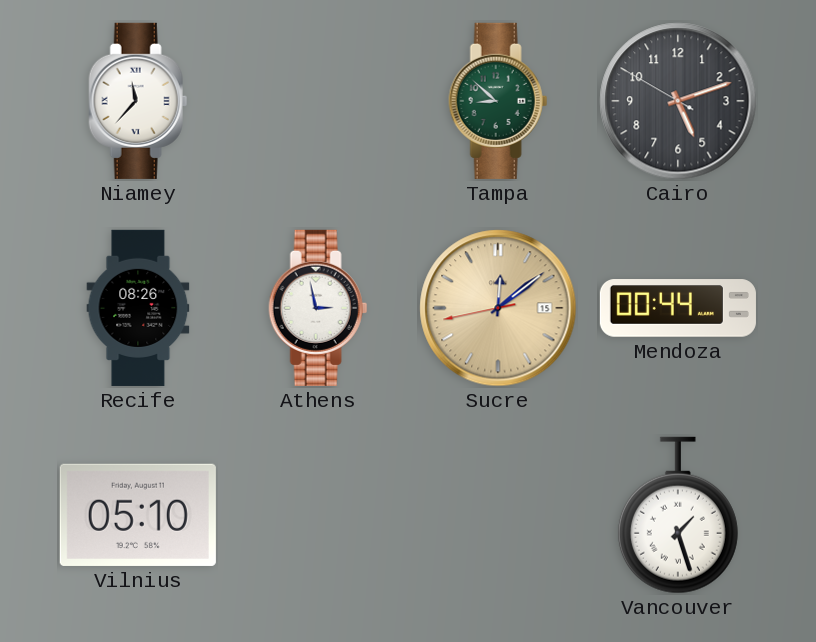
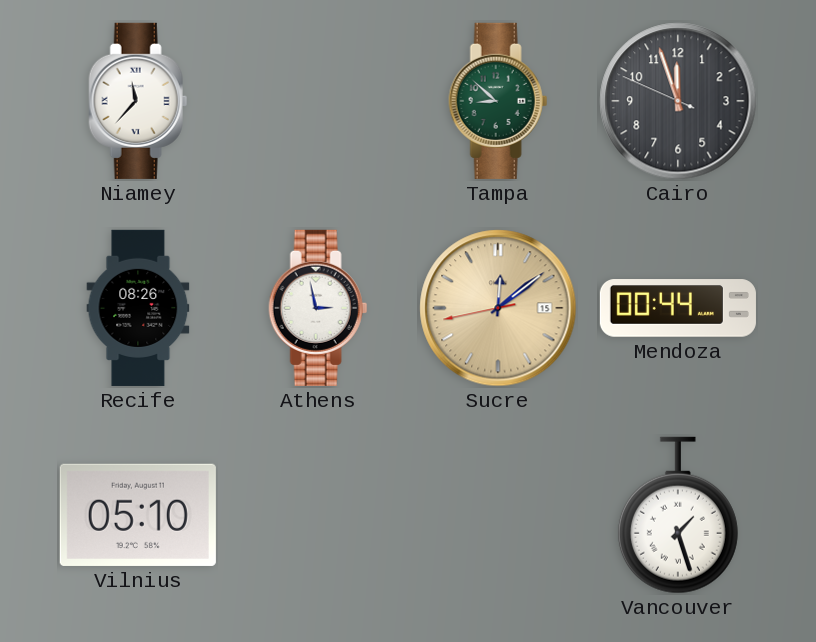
Cairo: 5:11 -> 11:56 (678, 101)
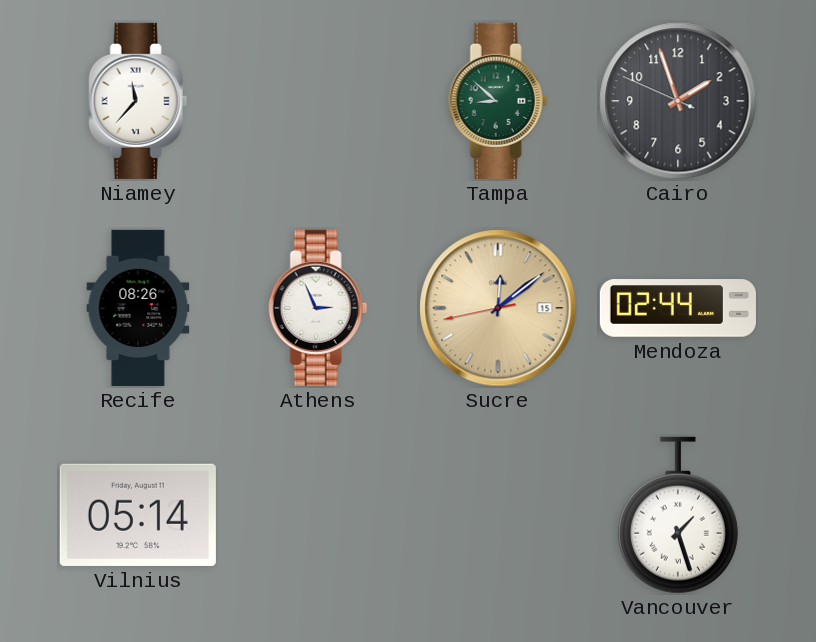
Cairo: 11:56 -> 1:56 (678, 101)
Athens: 2:58 -> 2:56 (318, 308)
Mendoza: 00:44 -> 02:44 (678, 308)
Vilnius: 05:10 -> 05:14 (138, 515)
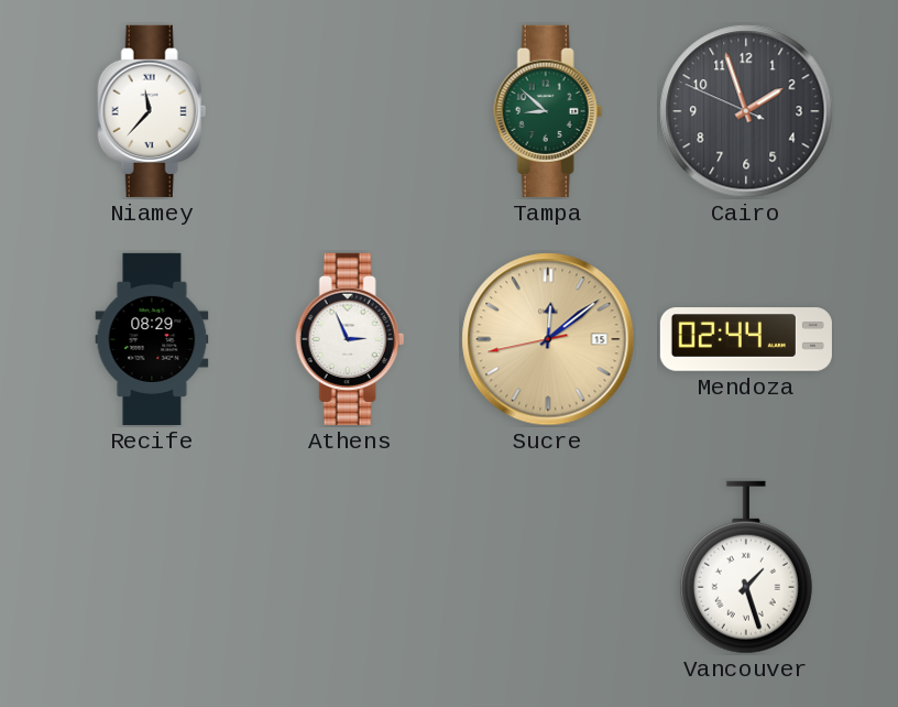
Recife: 08:26 -> 08:29 (152, 339)
Vilnius: 05:14 -> none (138, 515)
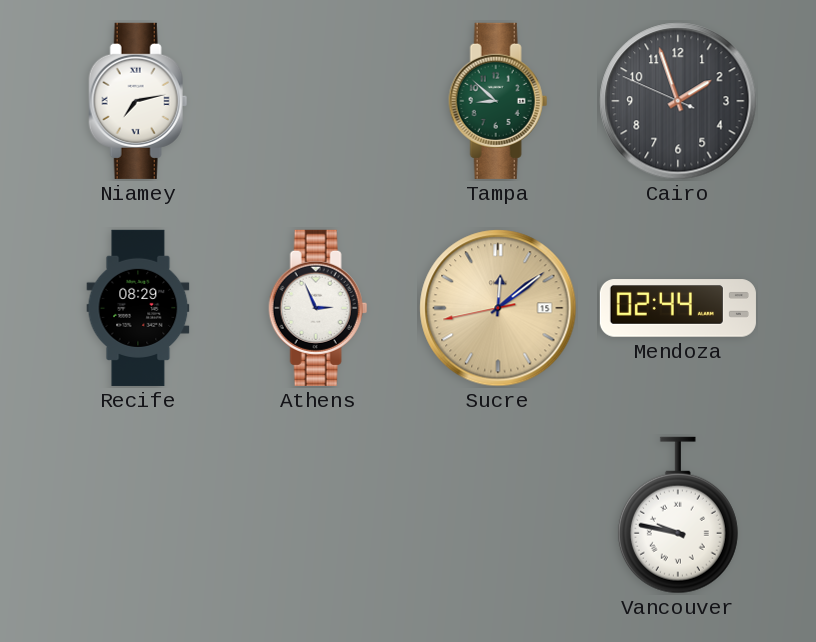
Niamey: 11:37 -> 7:13 (138, 101)
Vancouver: 1:27 -> 9:47 (678, 515)
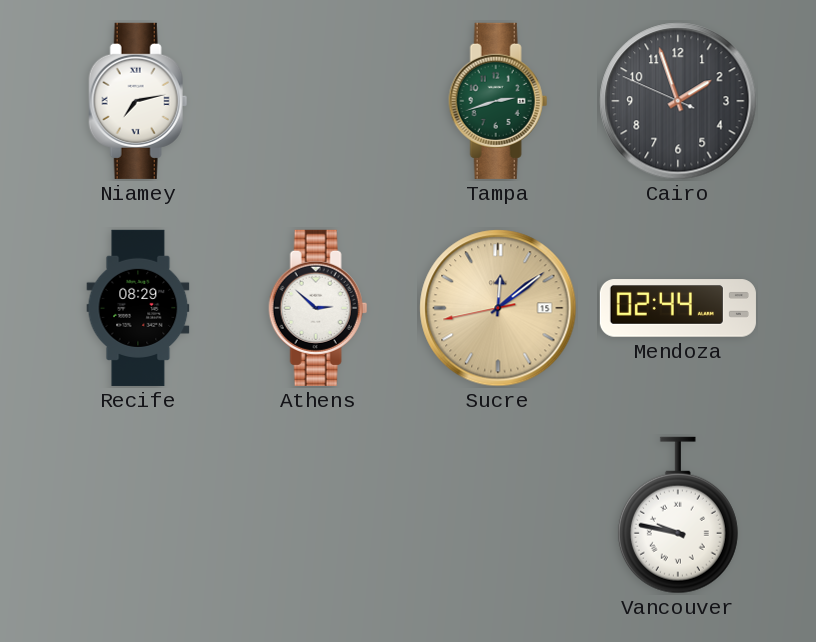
Tampa: 8:52 -> 2:42 (498, 101)
Athens: 2:56 -> 2:52 (318, 308)
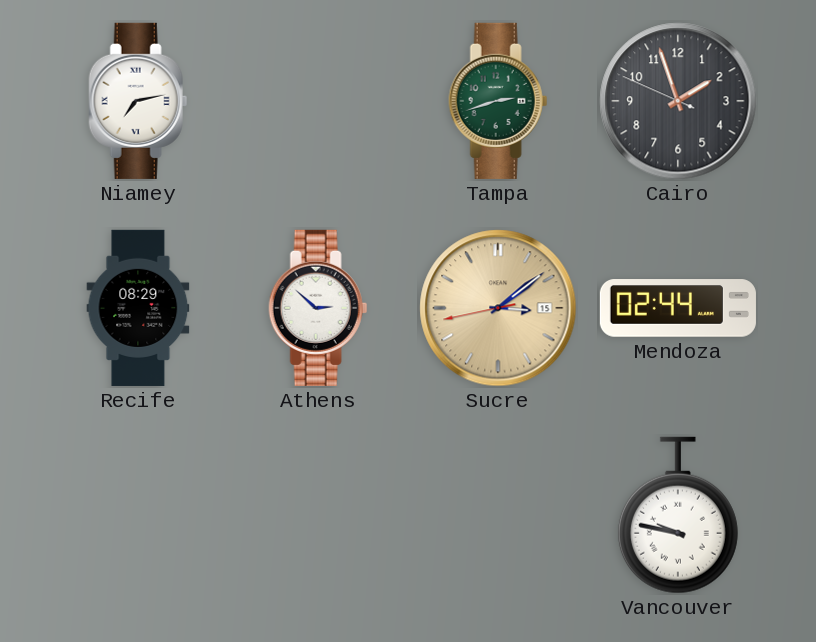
Sucre: 12:08 -> 3:08 (498, 308)
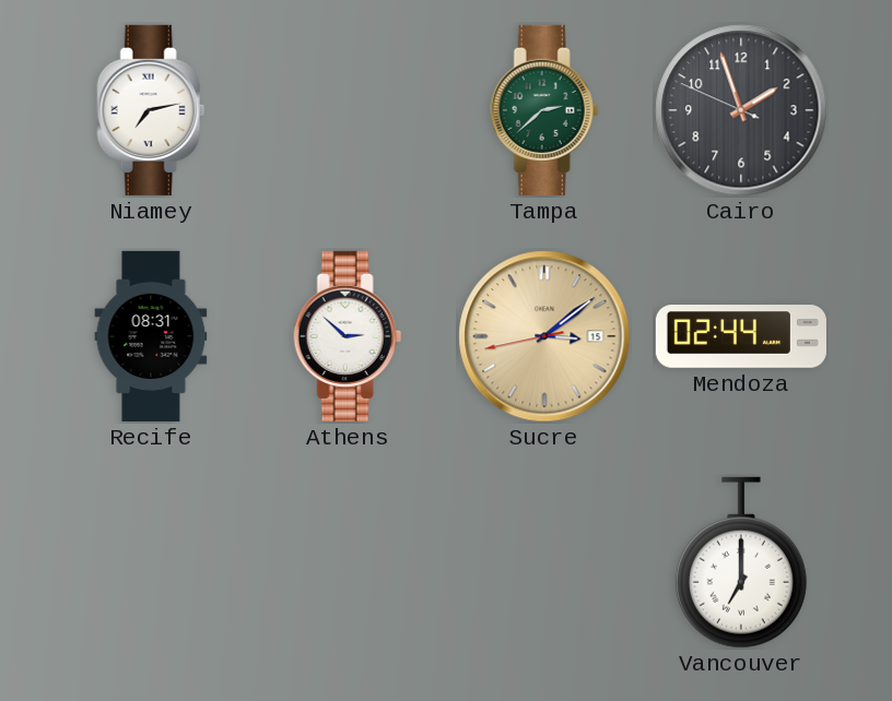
Tampa: 2:42 -> 2:38 (544, 110)
Recife: 08:29 -> 08:31 (151, 336)
Vancouver: 9:47 -> 7:00 (741, 562)
